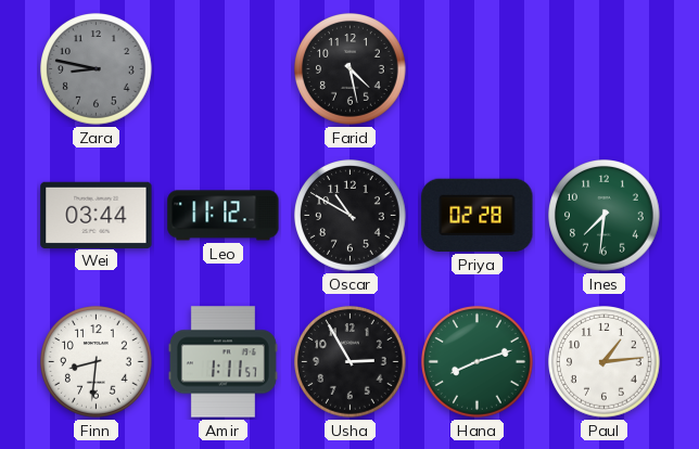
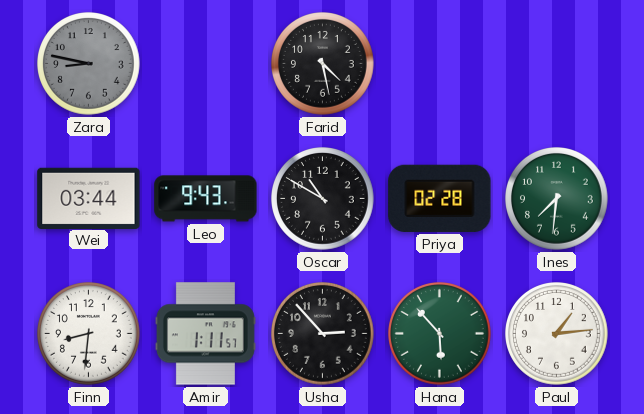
Leo: 11:12 -> 9:43 (206, 199)
Usha: 2:55 -> 2:53 (323, 334)
Hana: 8:12 -> 5:53 (440, 334)
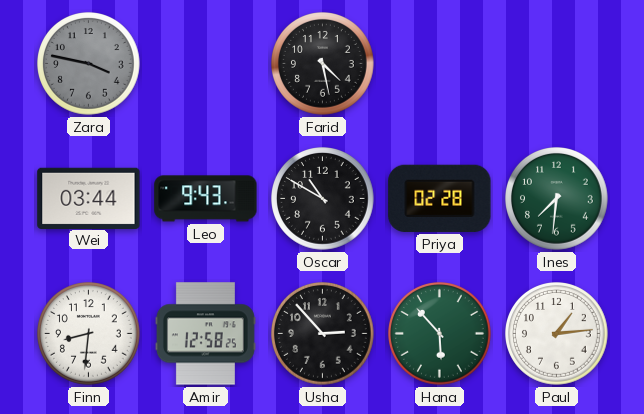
Zara: 8:47 -> 3:47 (89, 64)
Amir: 1:11 -> 12:58 (205, 334)
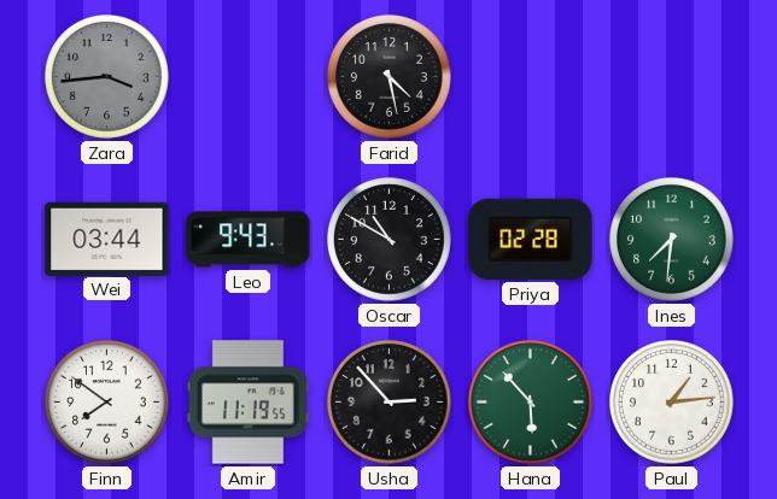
Zara: 3:47 -> 3:44 (107, 77)
Finn: 8:31 -> 7:51 (107, 403)
Amir: 12:58 -> 11:19 (247, 403)
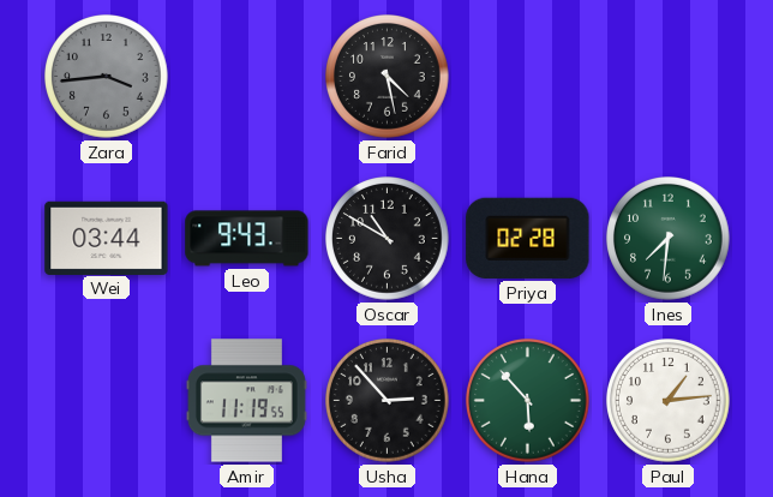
Finn: 7:51 -> none (107, 403)
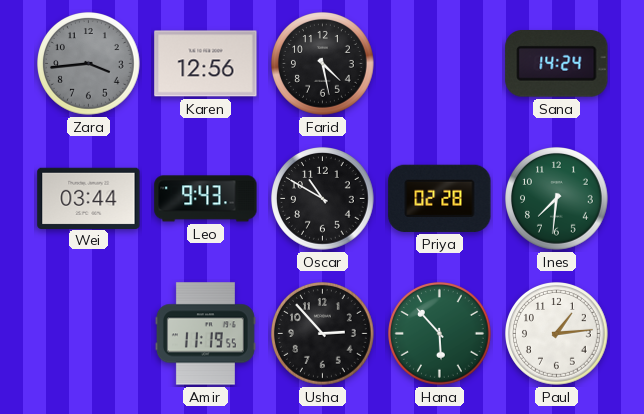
Karen: none -> 12:56 (206, 64)
Sana: none -> 14:24 (557, 64)
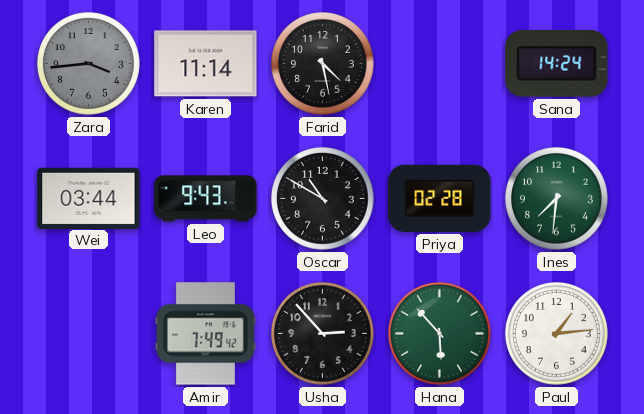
Karen: 12:56 -> 11:14 (206, 64)
Amir: 11:19 -> 7:49 (205, 334)
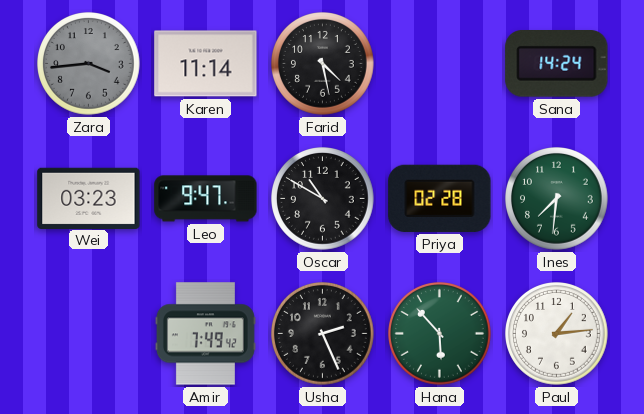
Wei: 03:44 -> 03:23 (89, 198)
Leo: 9:43 -> 9:47 (206, 199)
Usha: 2:53 -> 2:26 (323, 334)
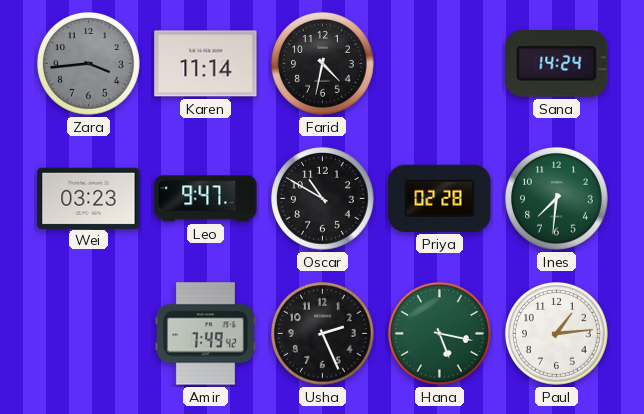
Farid: 4:28 -> 4:32 (323, 64)
Hana: 5:53 -> 5:17 (440, 334)
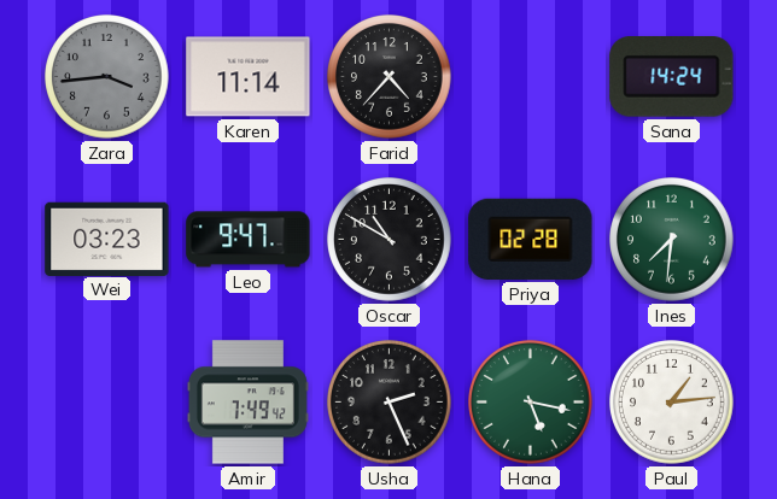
Farid: 4:32 -> 4:37 (390, 77)
